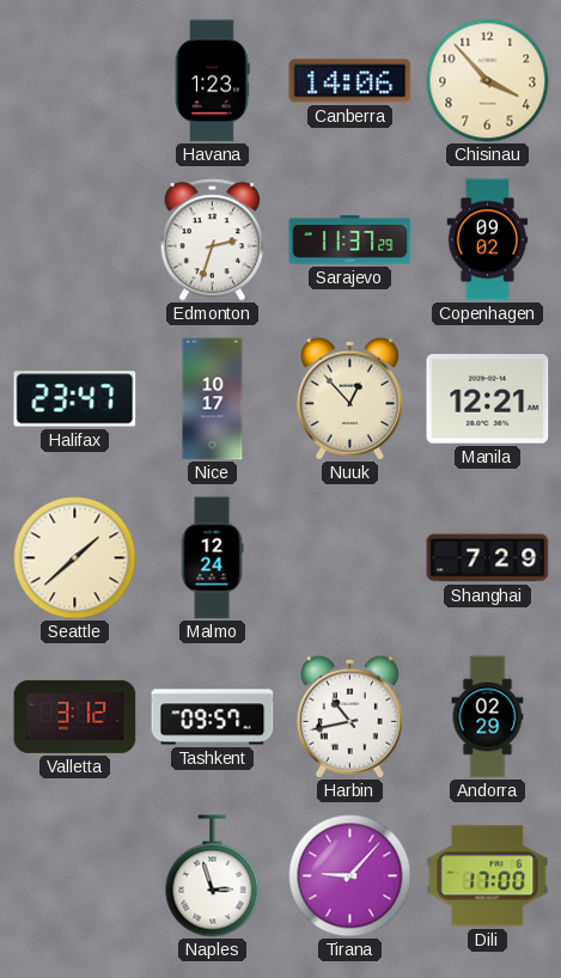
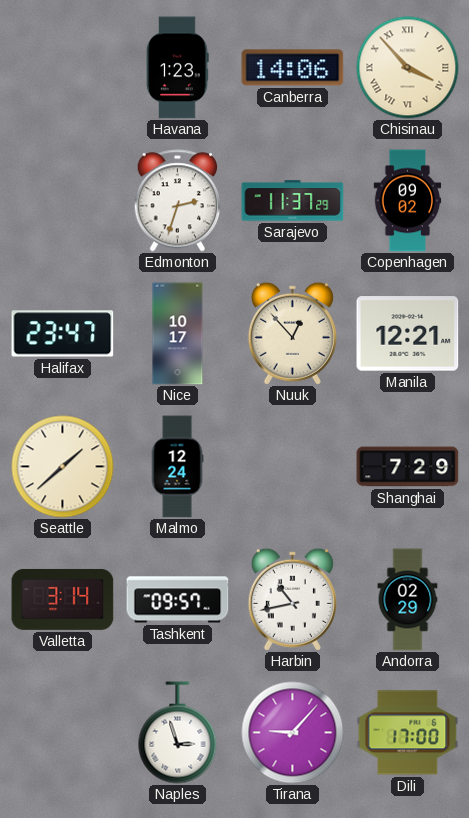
Chisinau numerals: Arabic -> Roman (408, 68)
Valletta: 3:12 -> 3:14 (63, 599)
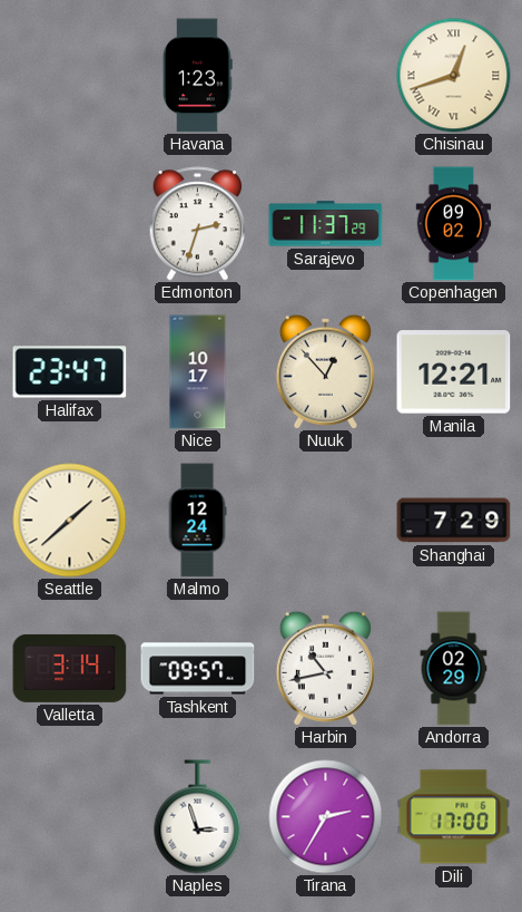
Canberra: 14:06 -> none (293, 68)
Chisinau: 3:53 -> 12:42 (454, 76)
Tirana: 9:07 -> 2:35 (326, 817)
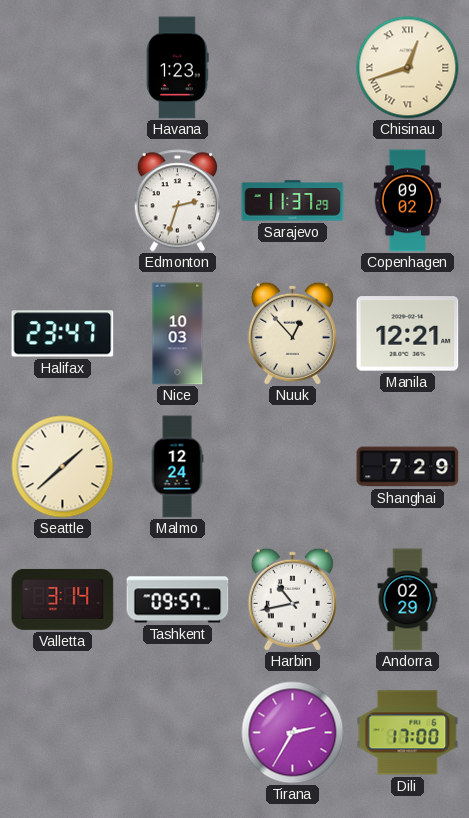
Nice: 10:17 -> 10:03 (178, 334)
Naples: 2:57 -> none (198, 817)
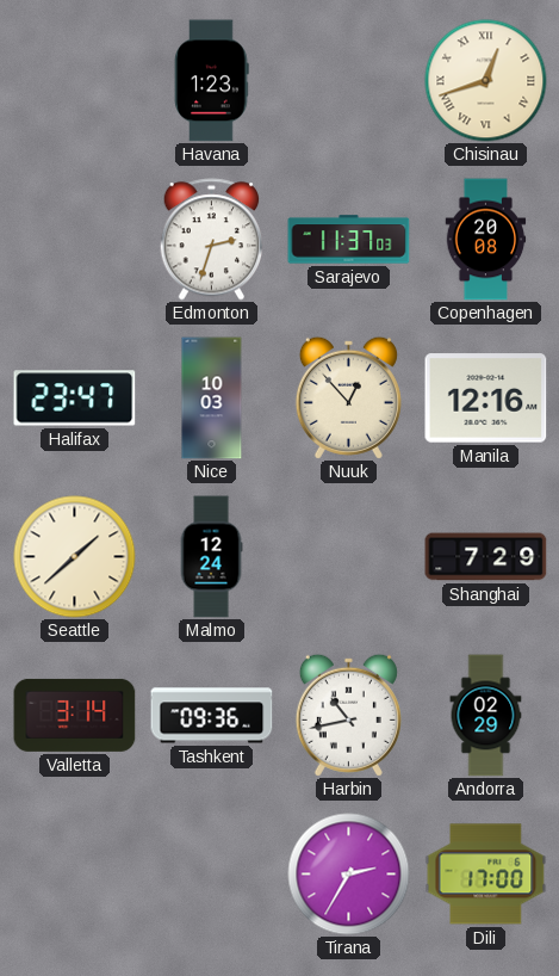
Sarajevo: 11:37:29 -> 11:37:03 (349, 240)
Copenhagen: 09:02 -> 20:08 (486, 240)
Manila: 12:21 -> 12:16 (486, 399)
Tashkent: 09:57 -> 09:36 (212, 716)
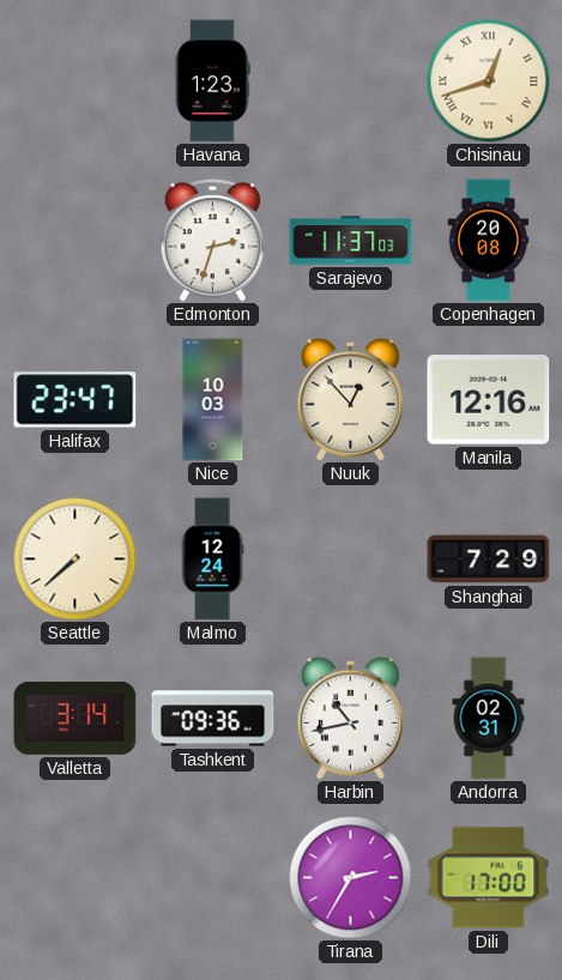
Seattle: 1:38 -> 7:38 (75, 559)
Andorra: 02:29 -> 02:31 (489, 719)
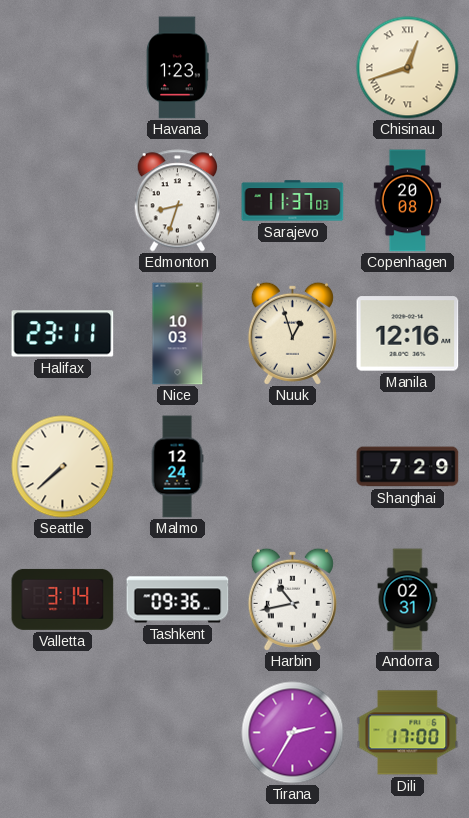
Edmonton: 2:33 -> 8:33 (178, 201)
Halifax: 23:47 -> 23:11 (63, 334)
Nuuk: 12:53 -> 12:57 (292, 333)
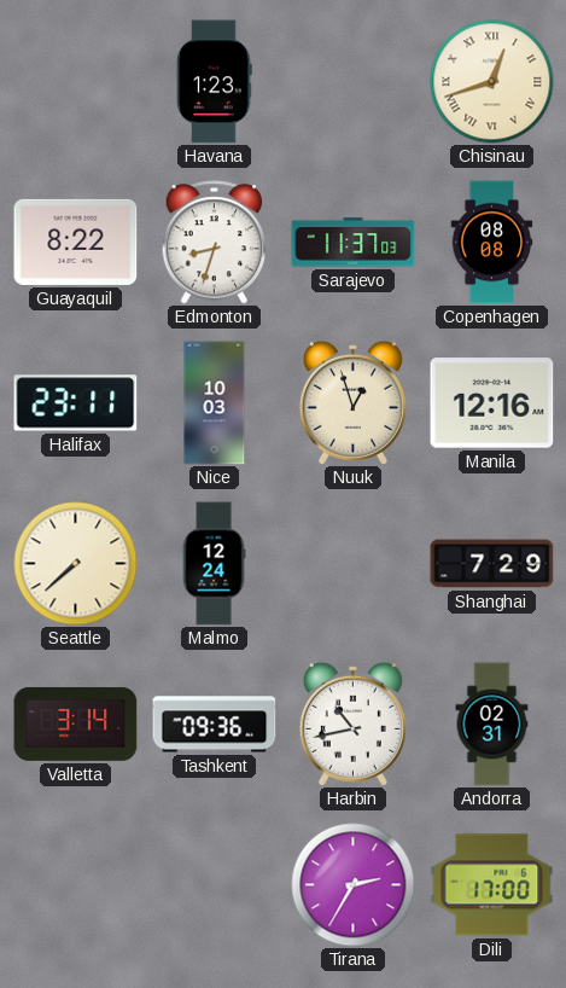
Guayaquil: none -> 8:22 (76, 242)
Copenhagen: 20:08 -> 08:08 (492, 243)
